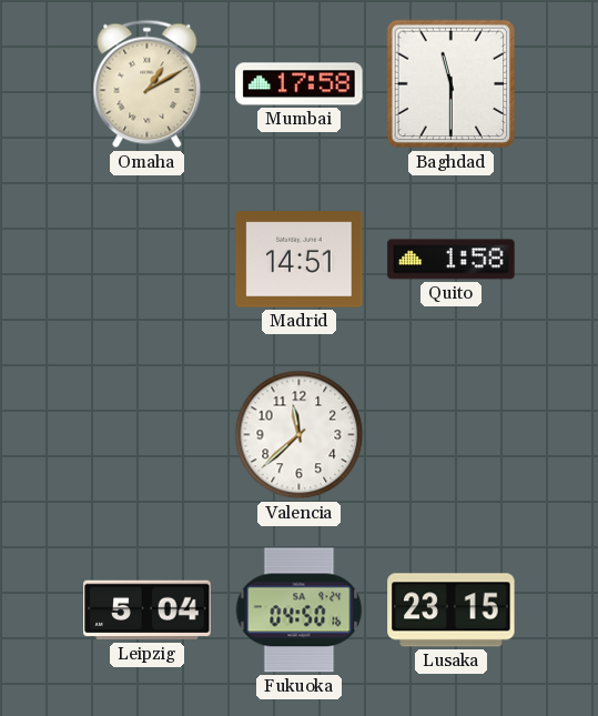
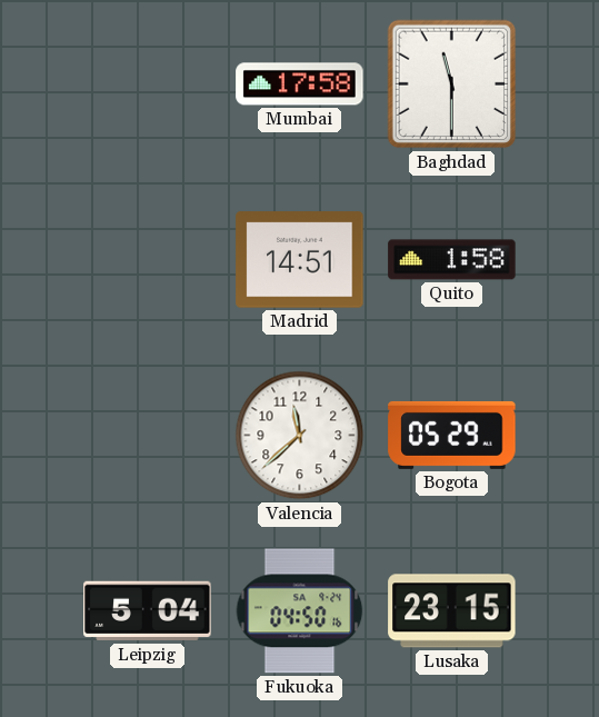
Omaha: 1:10 -> none (148, 84)
Bogota: none -> 05:29 (452, 435)
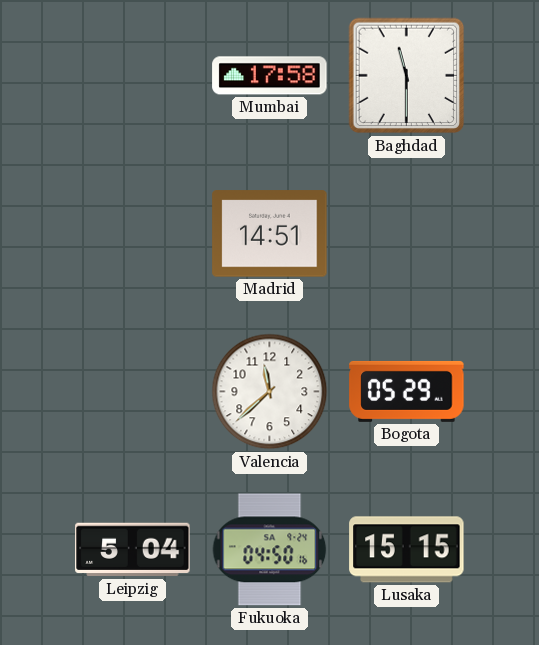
Quito: 1:58 -> none (452, 260)
Lusaka: 23:15 -> 15:15 (407, 550)
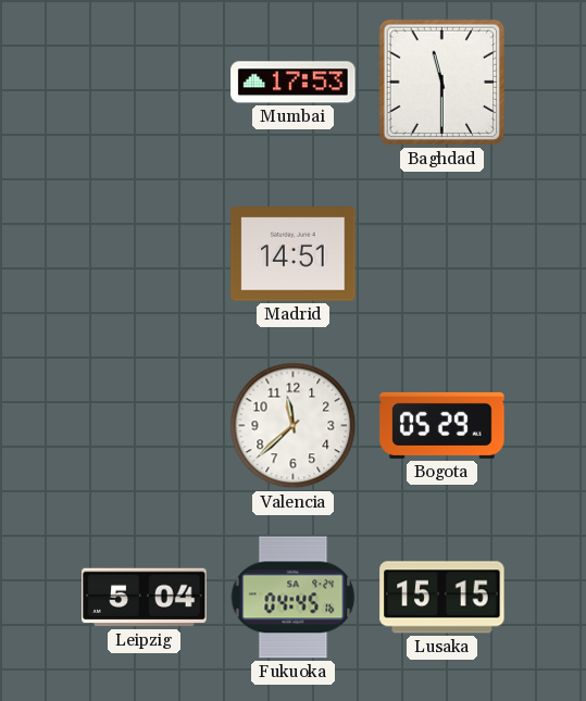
Mumbai: 17:58 -> 17:53 (294, 83)
Fukuoka: 04:50 -> 04:45 (294, 598)
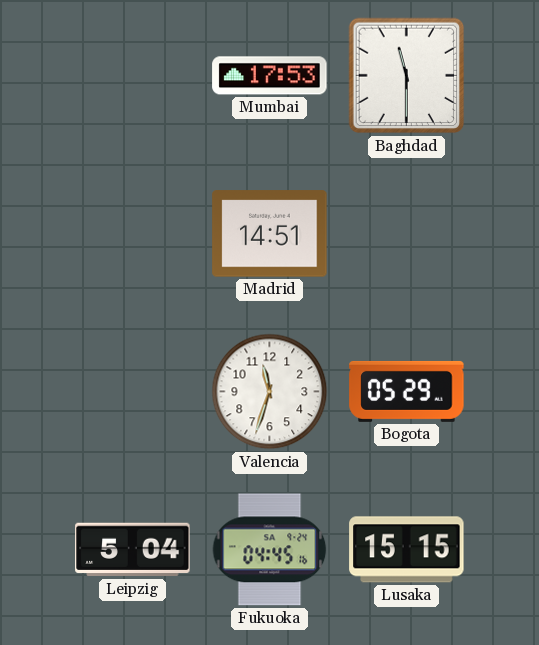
Valencia: 11:38 -> 11:33 (270, 392)
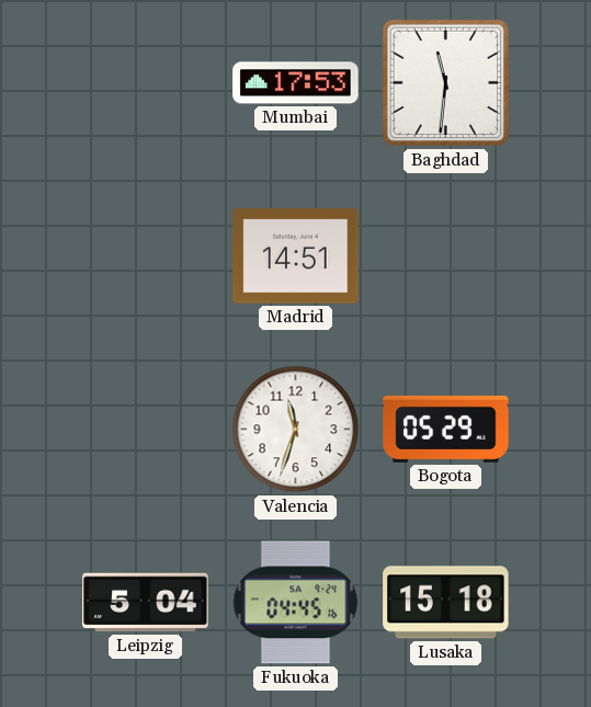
Baghdad: 11:30 -> 11:31 (446, 83)
Lusaka: 15:15 -> 15:18 (446, 603)
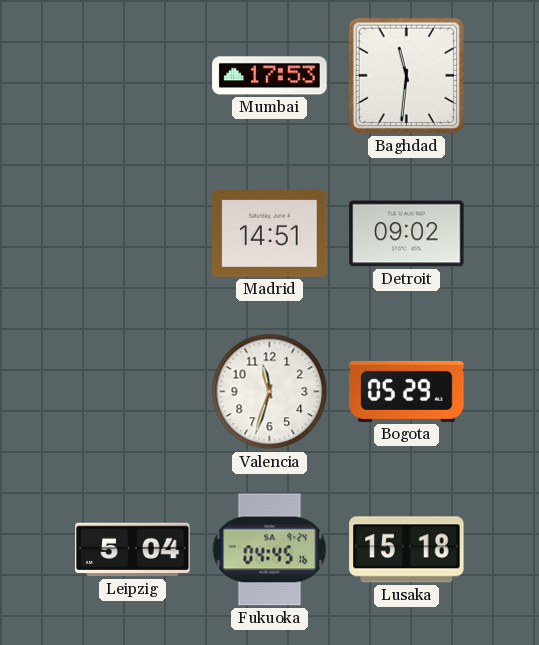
Detroit: none -> 09:02 (407, 234)
